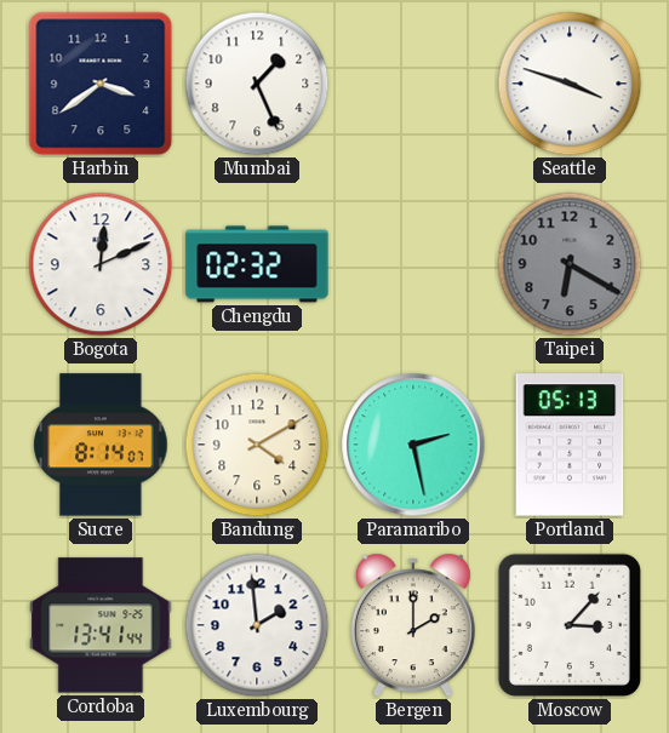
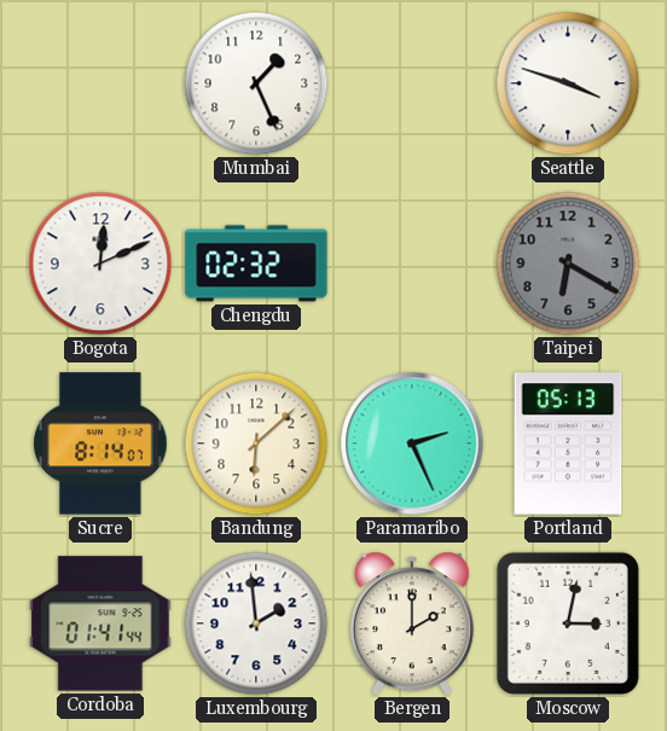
Harbin: 3:39 -> none (101, 84)
Bandung: 4:10 -> 6:08 (256, 443)
Paramaribo: 2:28 -> 2:26 (412, 443)
Cordoba: 13:41 -> 01:41 (100, 623)
Moscow: 3:07 -> 3:02 (568, 623)
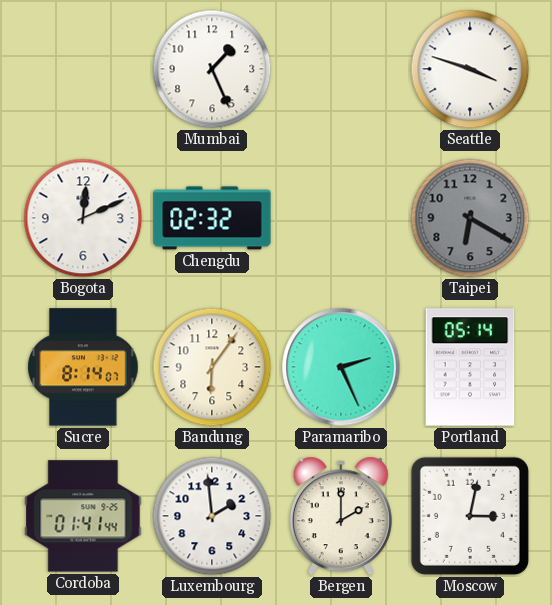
Bandung: 6:08 -> 6:06 (212, 367)
Portland: 05:13 -> 05:14 (470, 367)
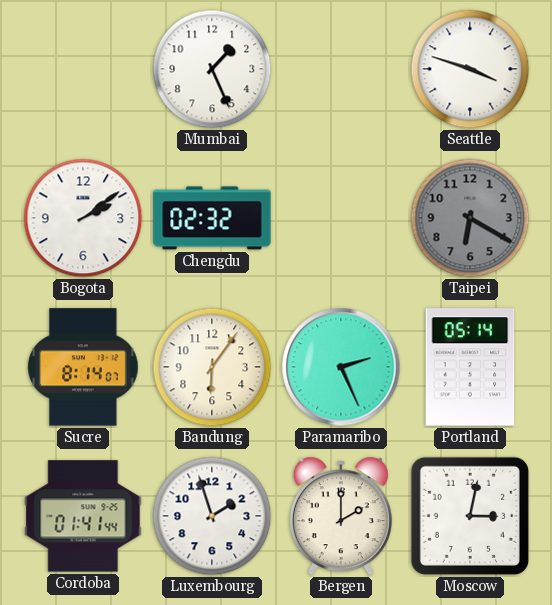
Bogota: 12:11 -> 2:09 (83, 218)
Luxembourg: 1:59 -> 1:57 (212, 516)
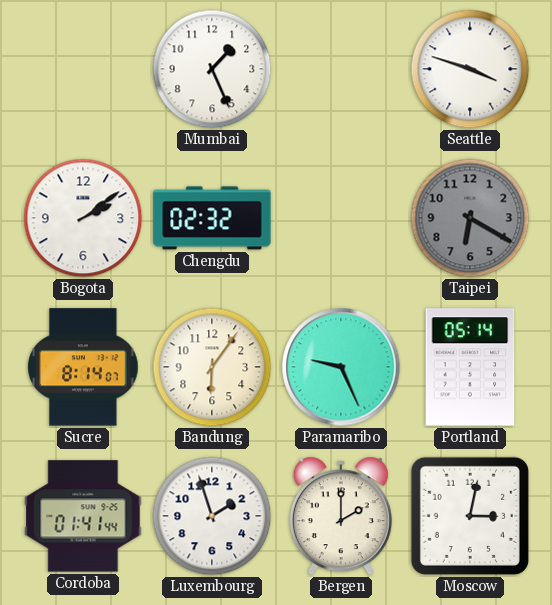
Paramaribo: 2:26 -> 9:26 (341, 367)
